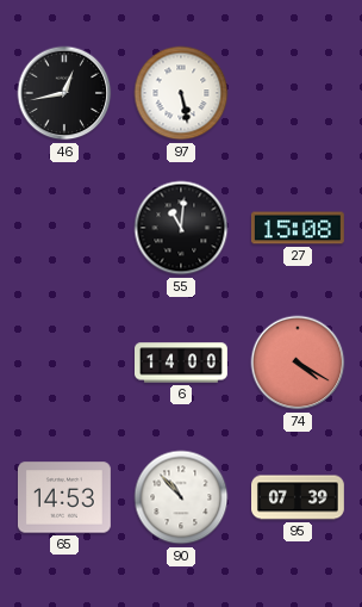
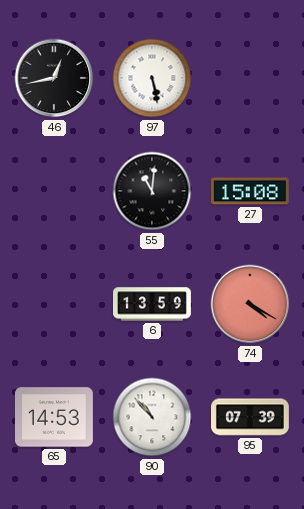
6: 14:00 -> 13:59 (153, 304)
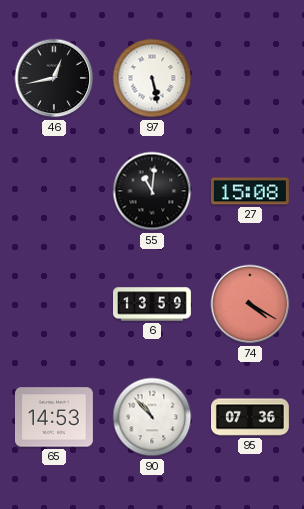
95: 07:39 -> 07:36 (251, 417)
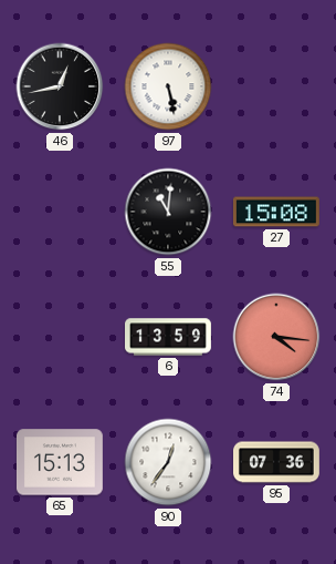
74: 4:20 -> 4:16 (276, 337)
65: 14:53 -> 15:13 (60, 462)
90: 10:53 -> 12:36 (168, 462)
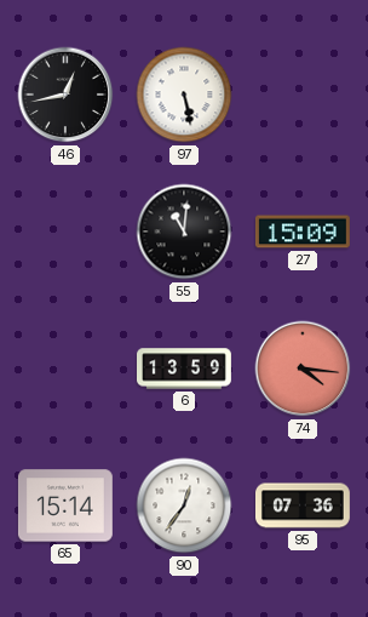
27: 15:08 -> 15:09 (303, 232)
65: 15:13 -> 15:14 (65, 505)
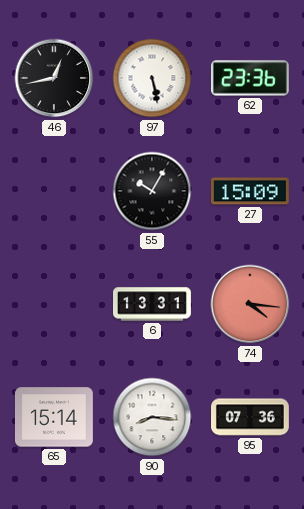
62: none -> 23:36 (250, 78)
55: 11:01 -> 10:05 (152, 191)
6: 13:59 -> 13:31 (153, 304)
90: 12:36 -> 8:16 (152, 417)
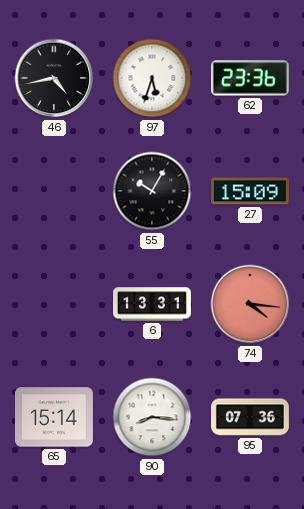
46: 12:43 -> 4:43 (54, 78)
97: 5:28 -> 5:33 (152, 78)
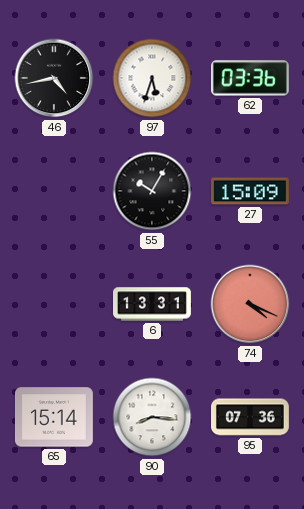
62: 23:36 -> 03:36 (250, 78)
74: 4:16 -> 4:19 (250, 304)
